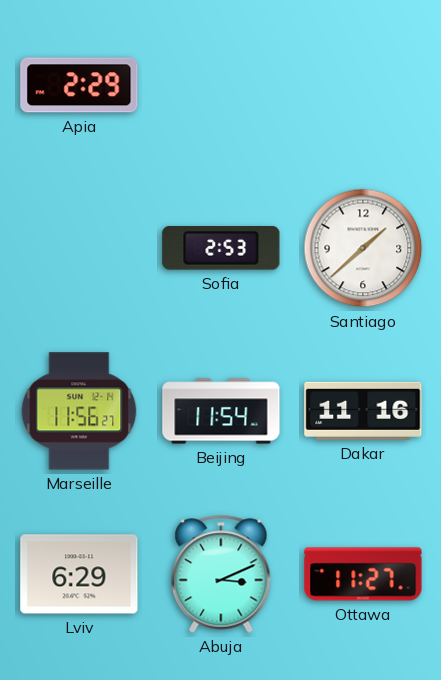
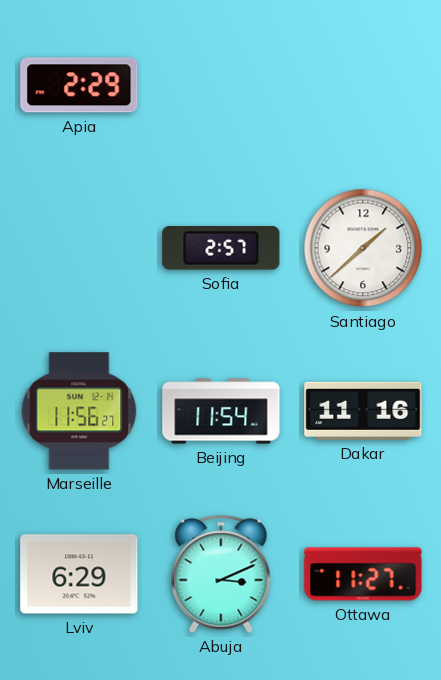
Sofia: 2:53 -> 2:57 (221, 249)
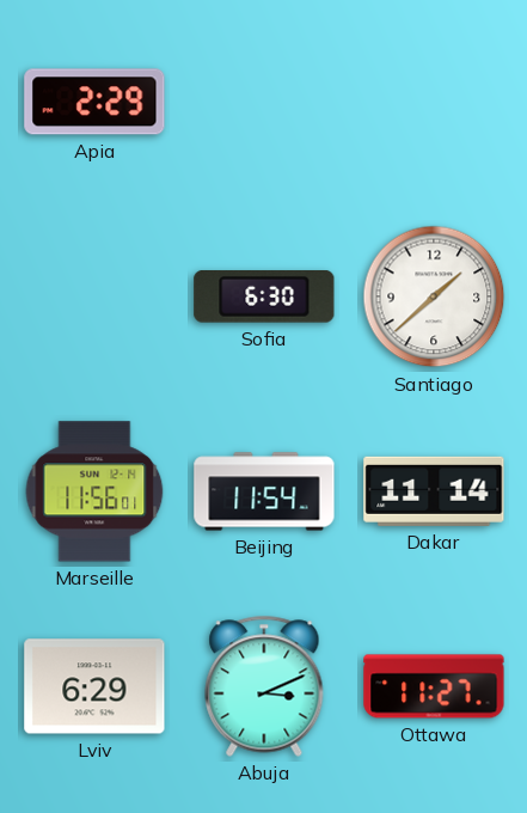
Sofia: 2:57 -> 6:30 (264, 298)
Marseille: 11:56:27 -> 11:56:01 (94, 491)
Dakar: 11:16 -> 11:14 (434, 491)
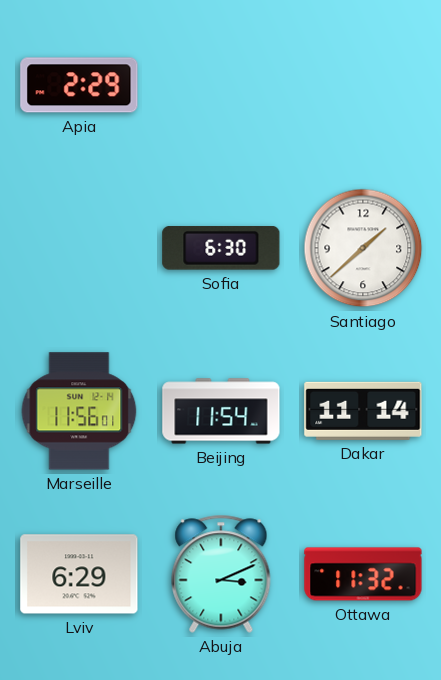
Ottawa: 11:27 -> 11:32 (363, 574)
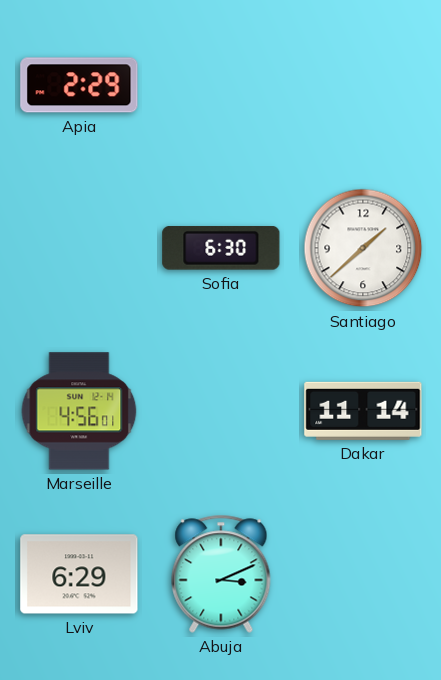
Marseille: 11:56 -> 4:56 (79, 411)
Beijing: 11:54 -> none (221, 411)
Ottawa: 11:32 -> none (363, 574)
